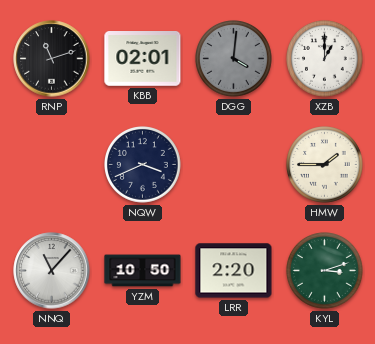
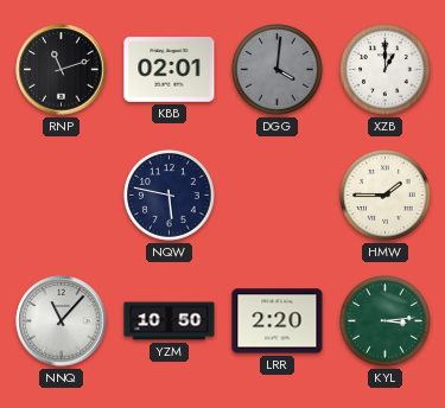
NQW: 3:41 -> 5:47 (170, 196)
KYL: 3:12 -> 3:14 (386, 321)
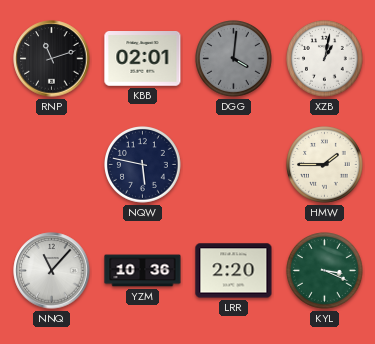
XZB: 1:00 -> 1:02 (325, 59)
YZM: 10:50 -> 10:36 (143, 271)
KYL: 3:14 -> 3:19 (325, 271)
